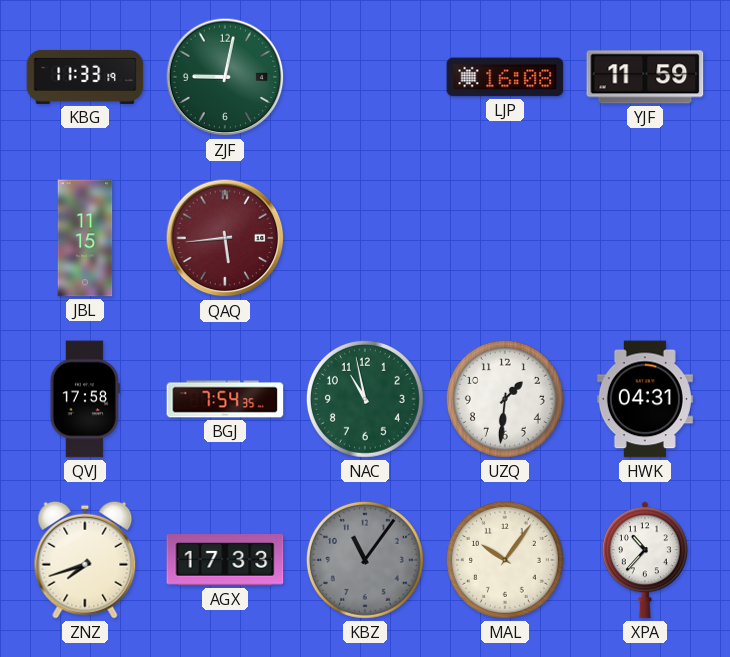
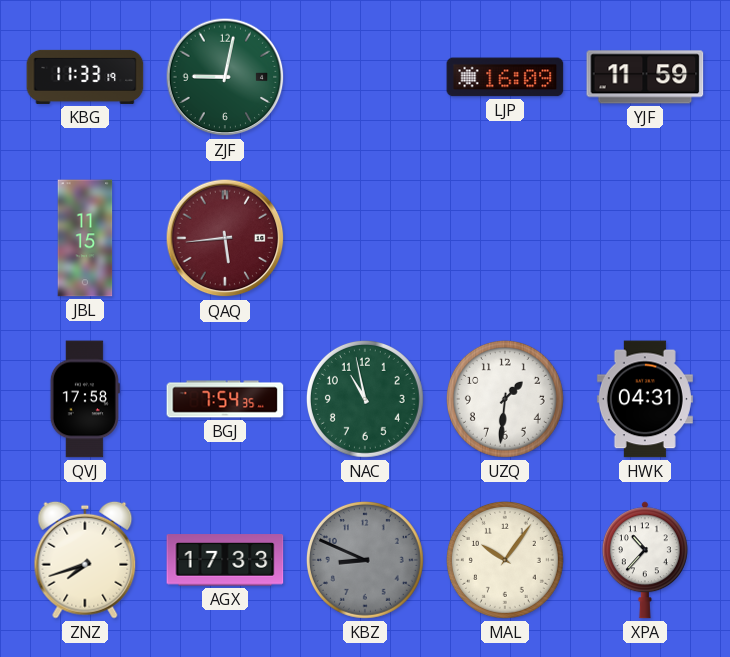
LJP: 16:08 -> 16:09 (505, 77)
KBZ: 11:06 -> 8:49 (365, 560)
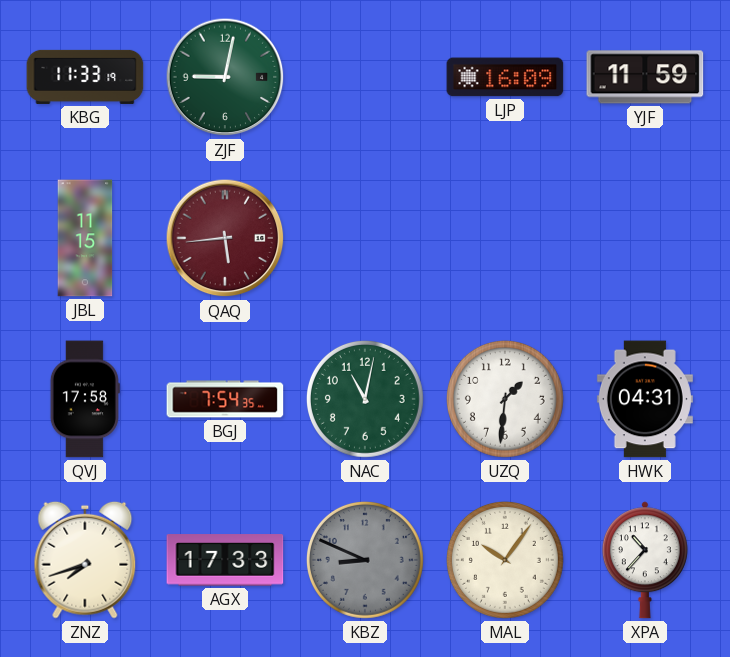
NAC: 10:58 -> 11:02 (365, 399)
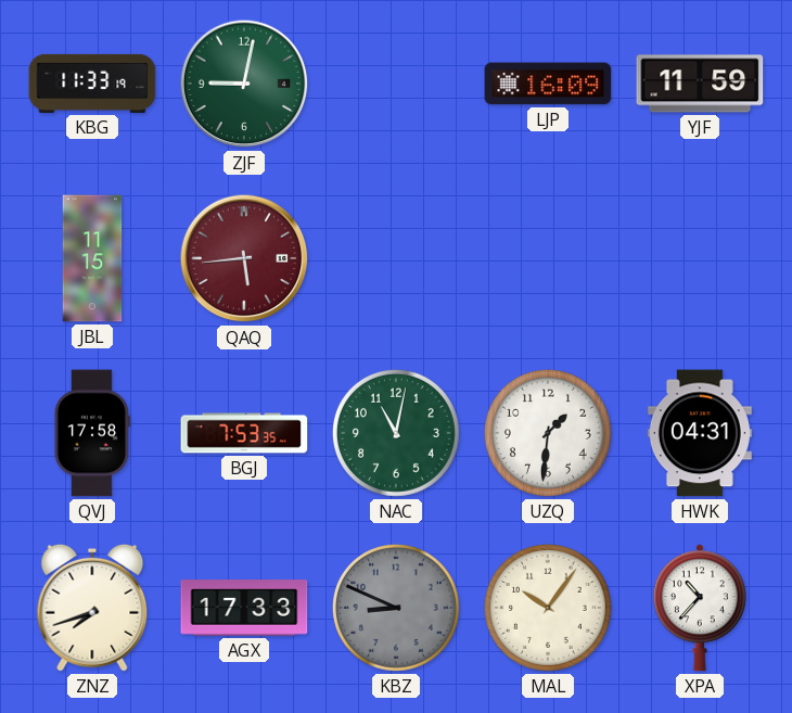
BGJ: 7:54 -> 7:53 (244, 433)
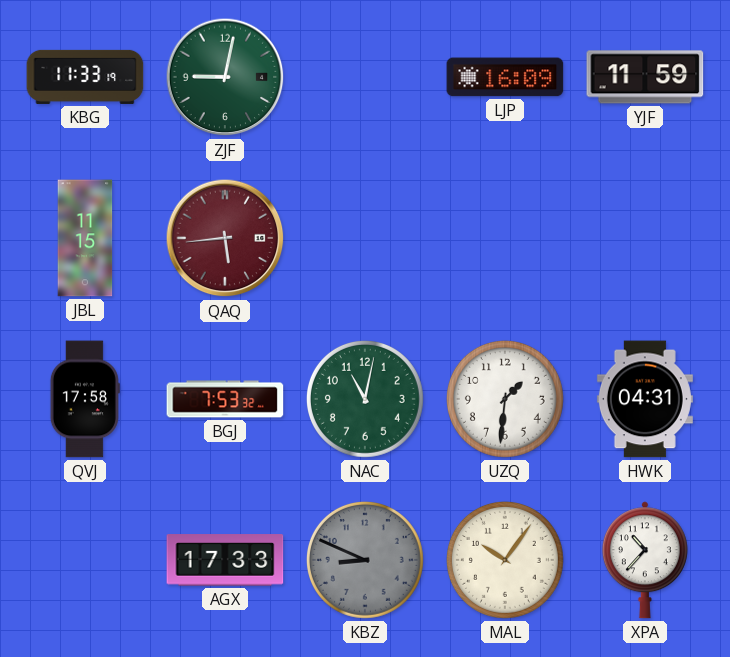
BGJ: 7:53:35 -> 7:53:32 (225, 399)
ZNZ: 7:42 -> none (92, 608)
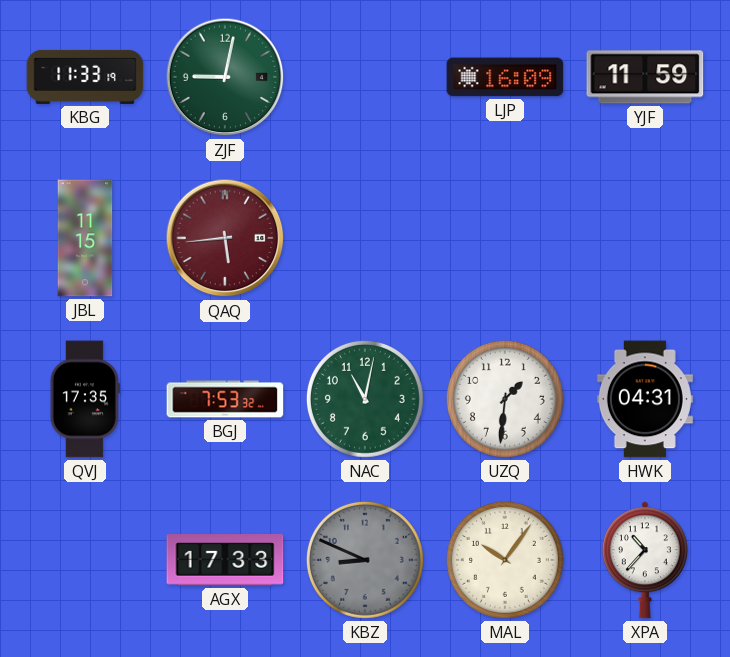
QVJ: 17:58 -> 17:35 (85, 399)
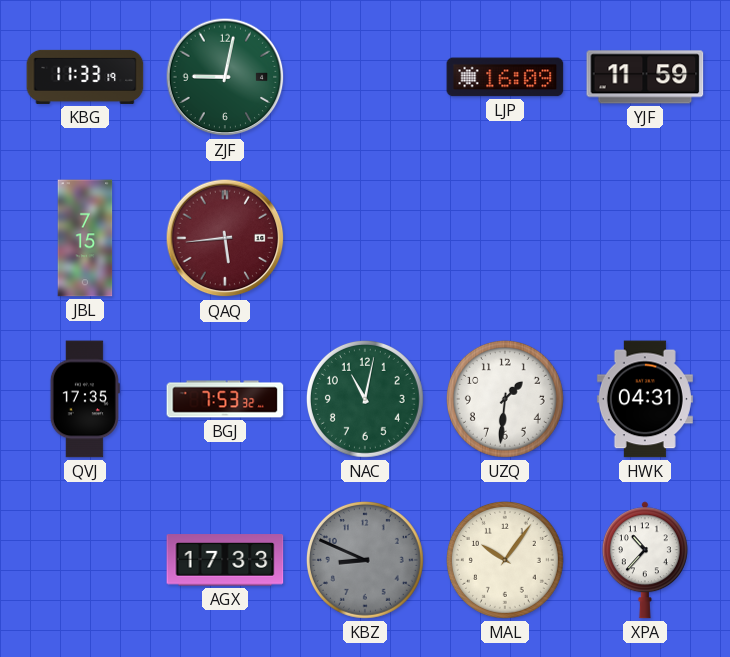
JBL: 11:15 -> 7:15 (85, 238)
